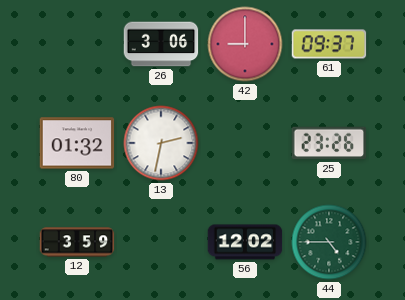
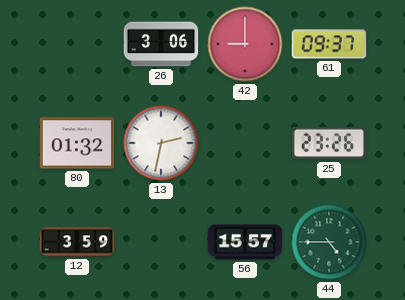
56: 12:02 -> 15:57 (245, 242)
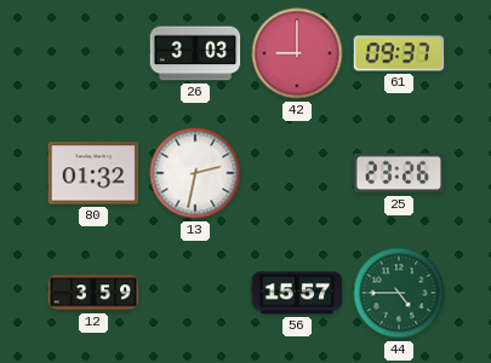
26: 3:06 -> 3:03 (195, 53)
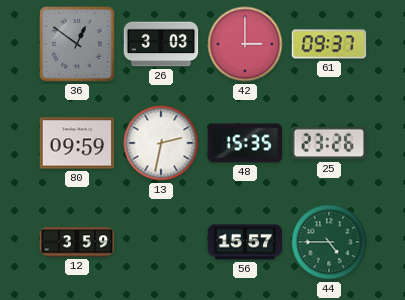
36: none -> 12:51 (77, 44)
42: 9:00 -> 3:00 (245, 44)
80: 01:32 -> 09:59 (77, 143)
48: none -> 15:35 (245, 143)
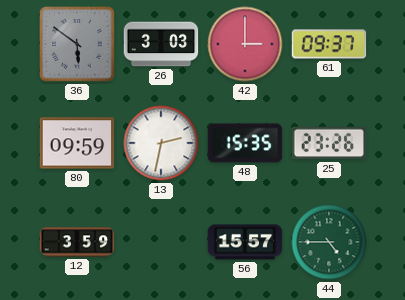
36: 12:51 -> 5:51 (77, 44)
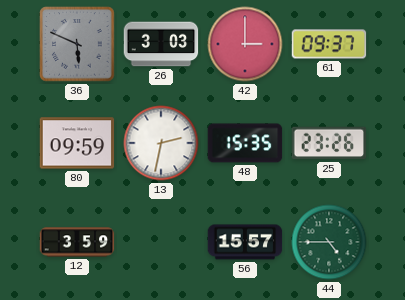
36: 5:51 -> 5:49 (77, 44)
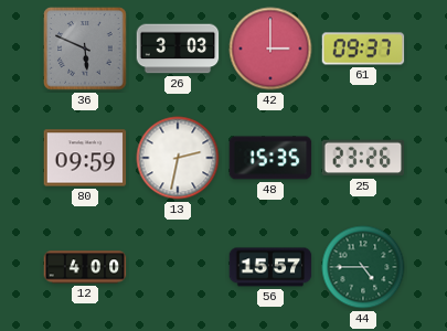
12: 3:59 -> 4:00 (85, 267)
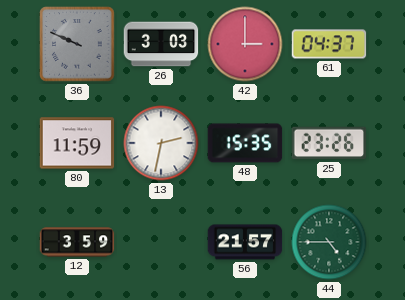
36: 5:49 -> 9:49 (77, 44)
61: 09:37 -> 04:37 (329, 44)
80: 09:59 -> 11:59 (77, 143)
12: 4:00 -> 3:59 (77, 242)
56: 15:57 -> 21:57 (245, 242)
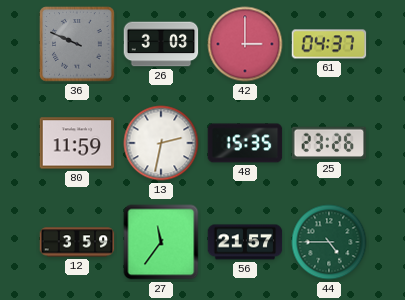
27: none -> 11:36 (161, 242)
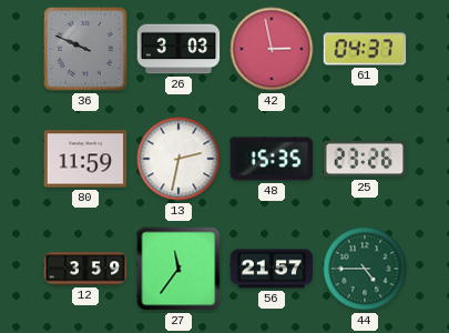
42: 3:00 -> 2:58 (272, 49)
